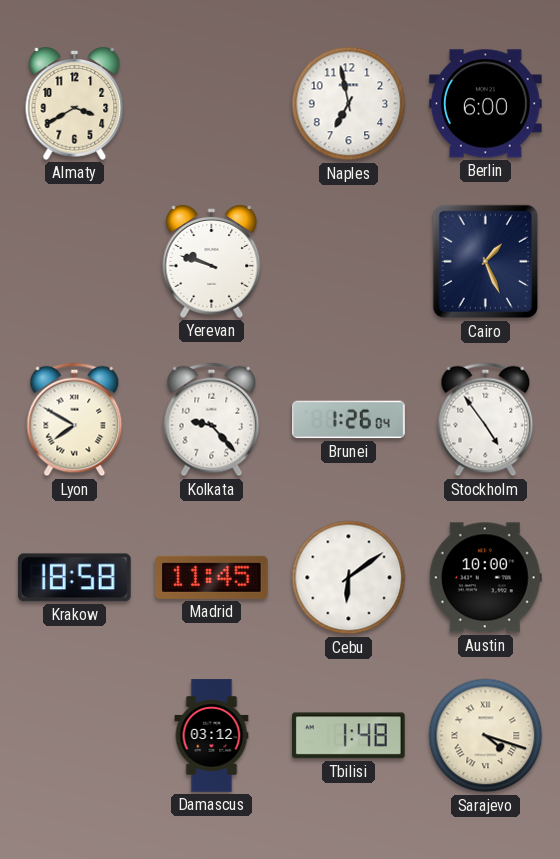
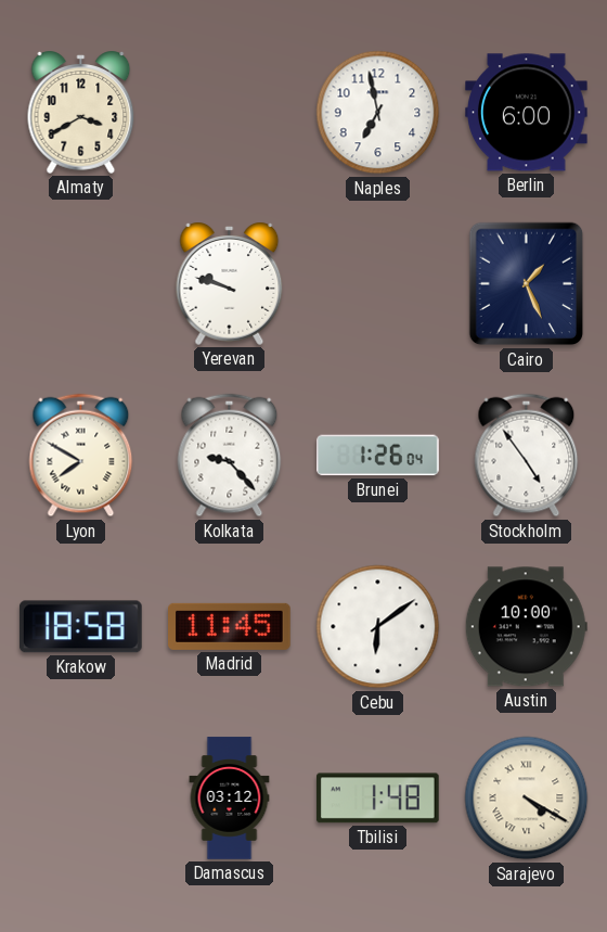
Sarajevo: 4:18 -> 4:20 (527, 799)
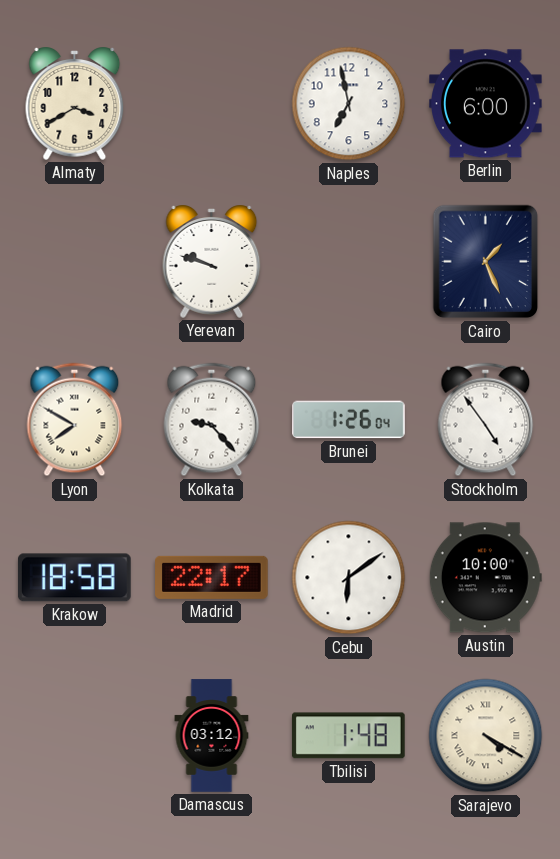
Madrid: 11:45 -> 22:17 (212, 577)
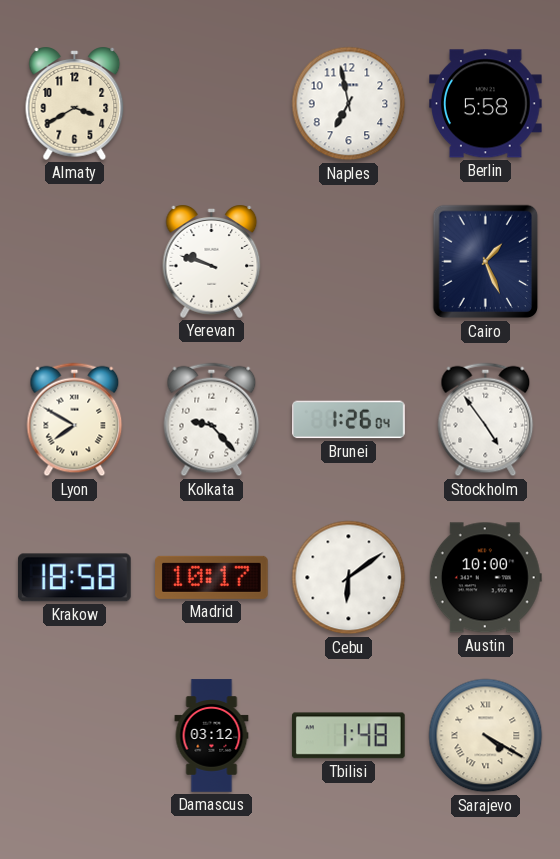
Berlin: 6:00 -> 5:58 (486, 104)
Madrid: 22:17 -> 10:17 (212, 577)
